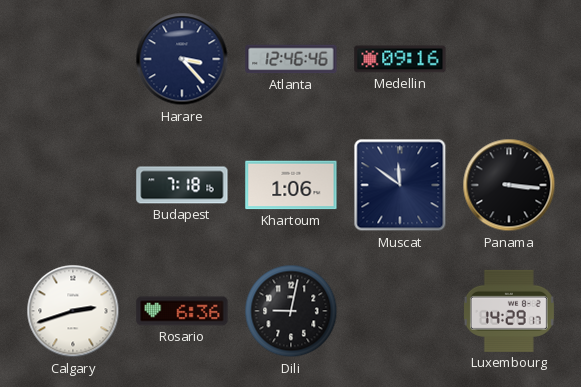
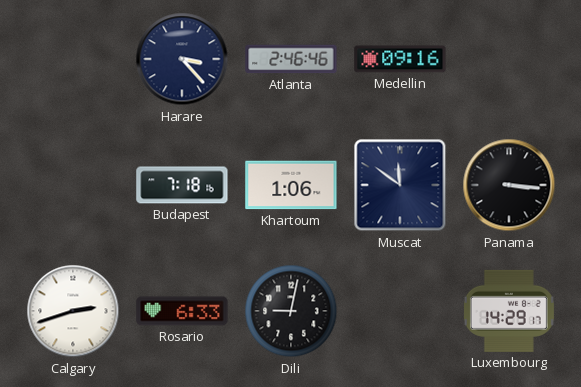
Atlanta: 12:46 -> 2:46 (291, 59)
Rosario: 6:36 -> 6:33 (182, 311)
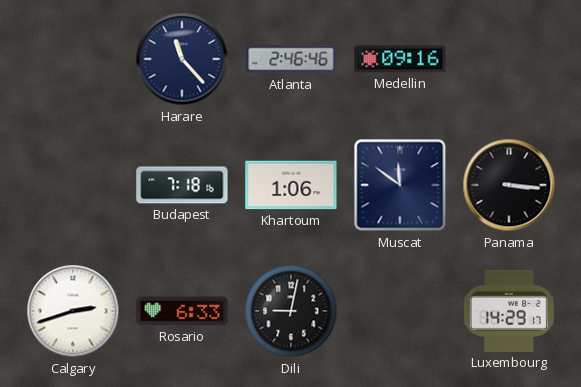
Harare: 3:23 -> 11:23 (182, 59)
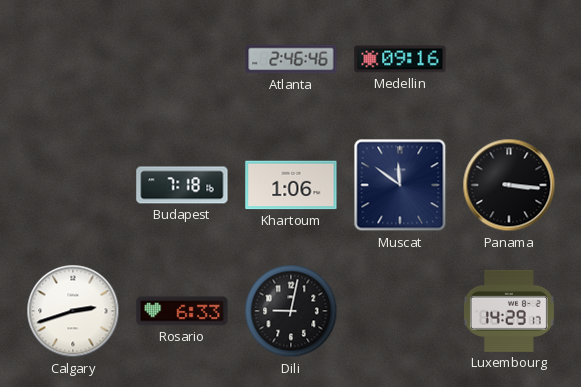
Harare: 11:23 -> none (182, 59)
